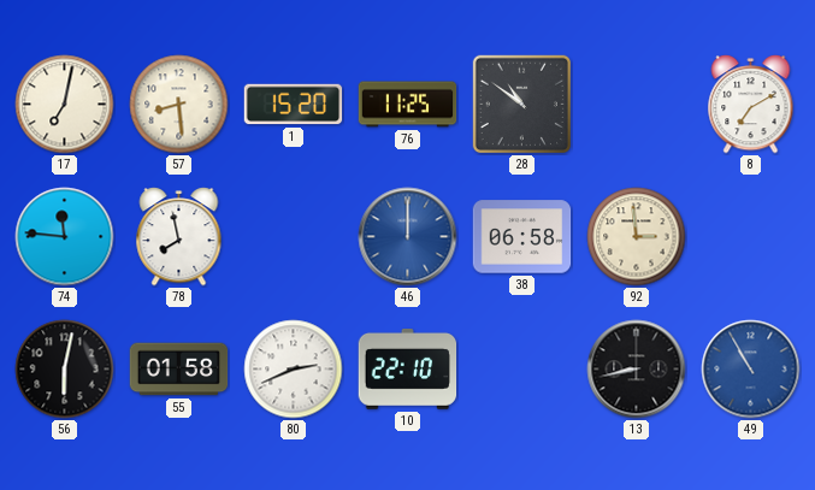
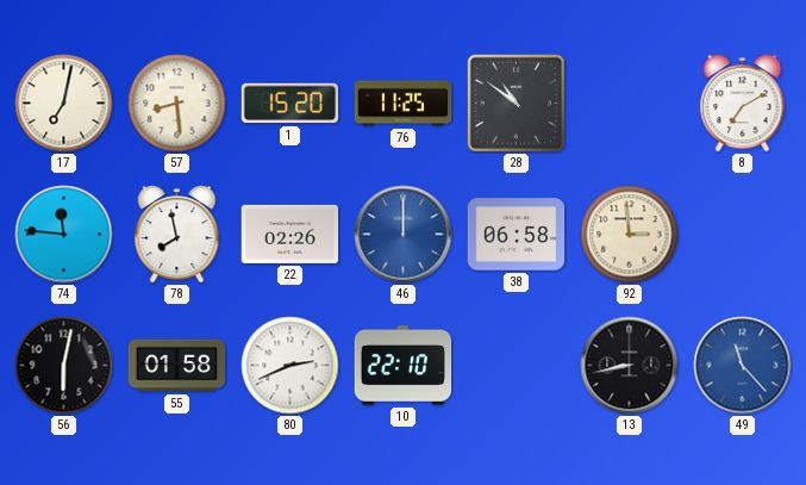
22: none -> 02:26 (290, 234)
49: 10:55 -> 11:23 (743, 366)
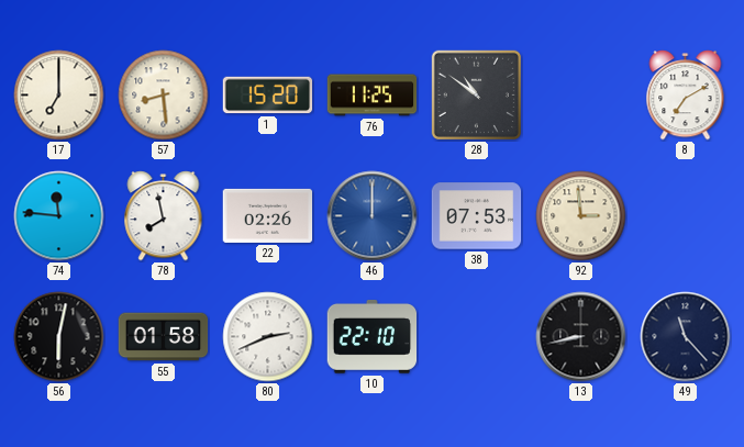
17: 7:02 -> 7:00 (59, 96)
38: 06:58 -> 07:53 (477, 216)
49 dial: blue -> navy (686, 337)
